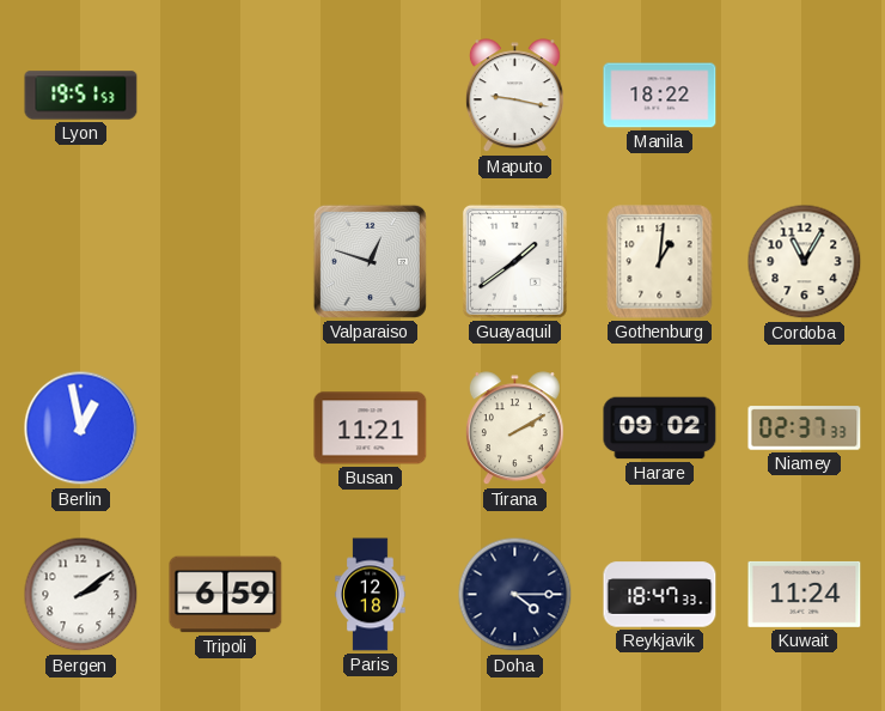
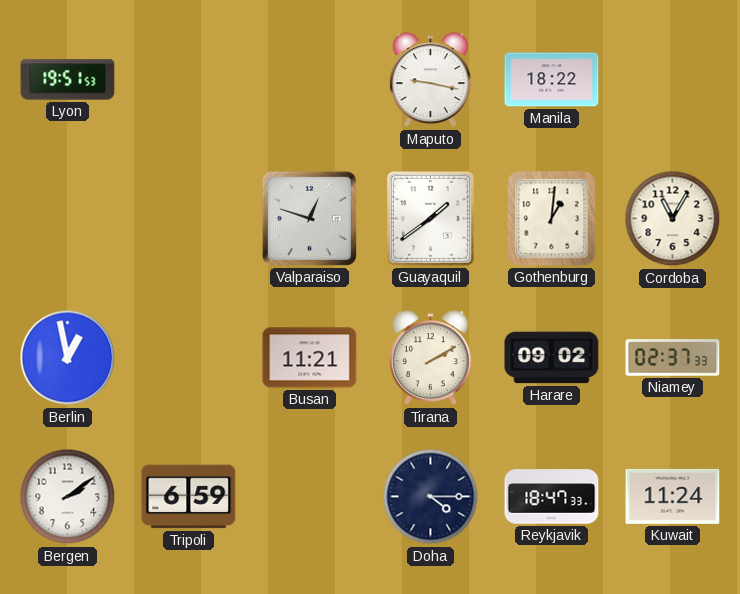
Paris: 12:18 -> none (371, 595)
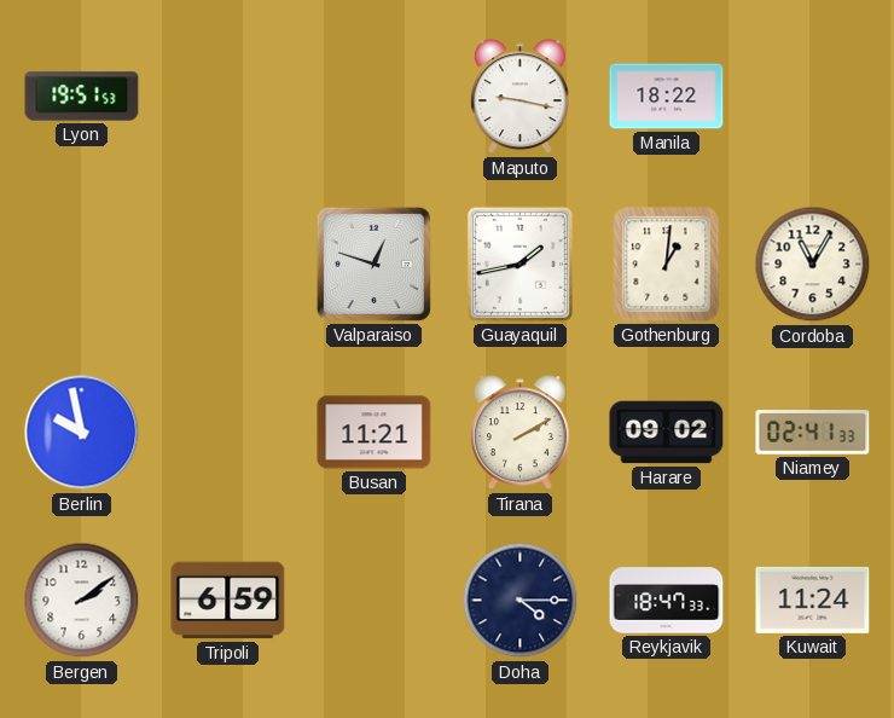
Guayaquil: 1:39 -> 1:43 (519, 264)
Berlin: 12:58 -> 9:58 (82, 433)
Niamey: 02:37 -> 02:41 (813, 433)
